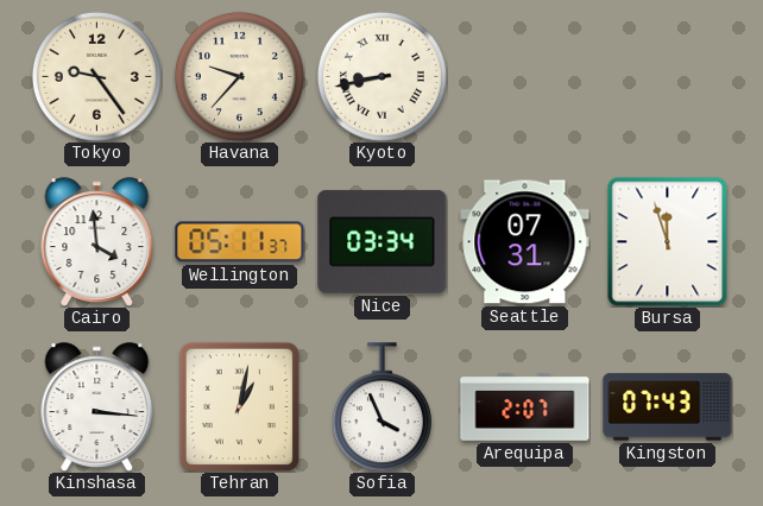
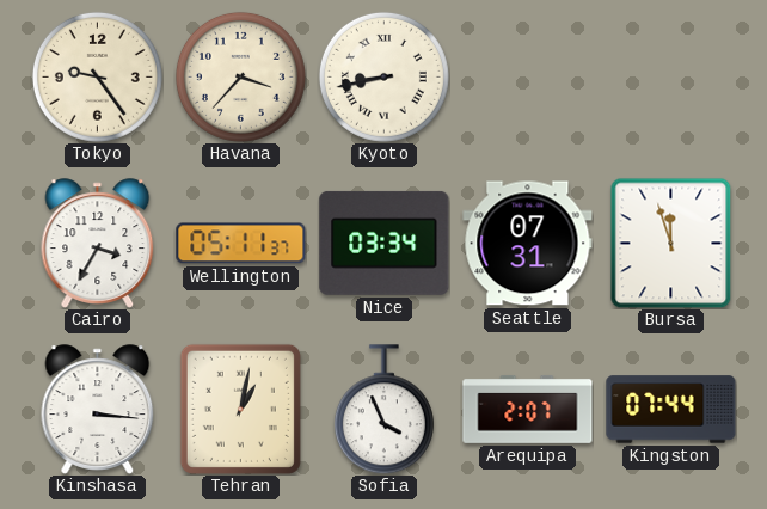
Havana: 9:37 -> 3:37 (240, 76)
Cairo: 3:59 -> 3:35 (98, 244)
Kingston: 07:43 -> 07:44 (671, 410)
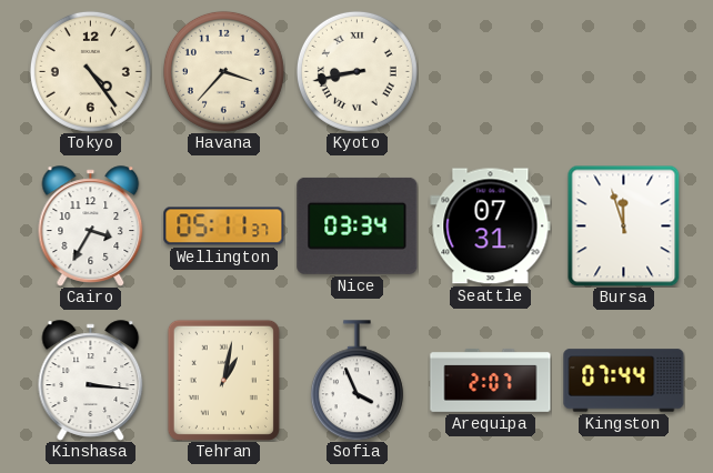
Tokyo: 9:24 -> 4:24 (90, 71)
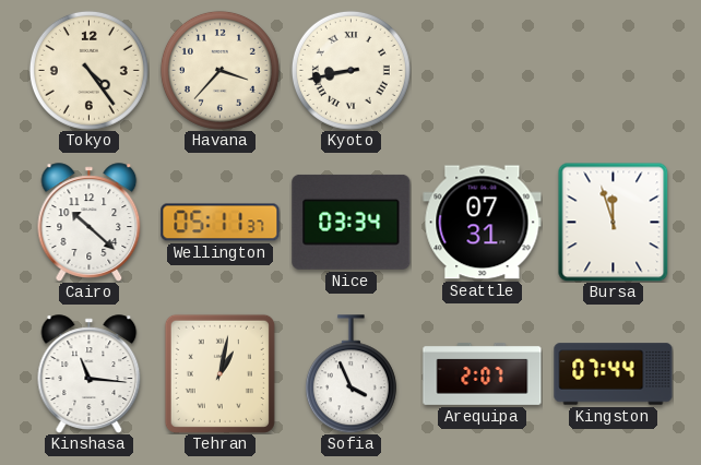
Cairo: 3:35 -> 10:22 (90, 223)
Kinshasa: 3:16 -> 11:16 (90, 374)
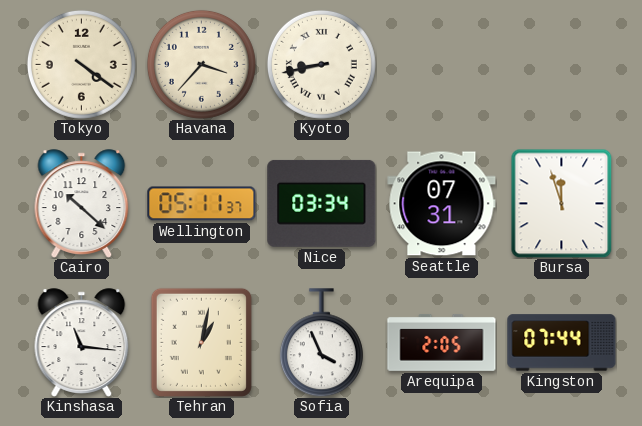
Tokyo: 4:24 -> 4:21 (81, 64)
Arequipa: 2:07 -> 2:05 (442, 342)
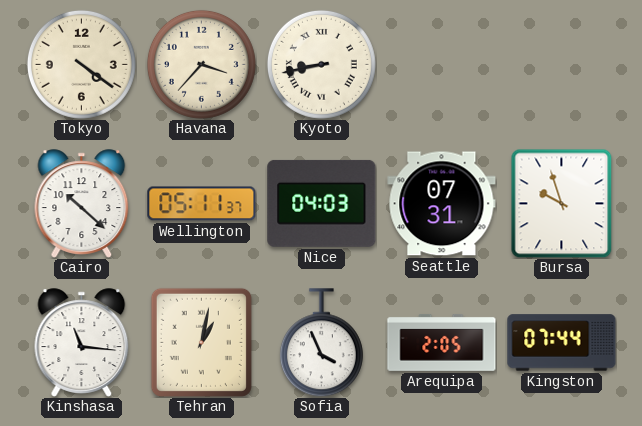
Nice: 03:34 -> 04:03 (322, 203)
Bursa: 11:57 -> 9:57 (562, 203)
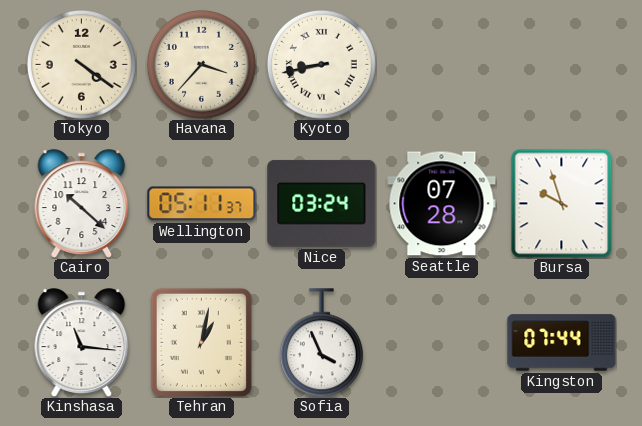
Nice: 04:03 -> 03:24 (322, 203)
Seattle: 07:31 -> 07:28 (442, 204)
Arequipa: 2:05 -> none (442, 342)
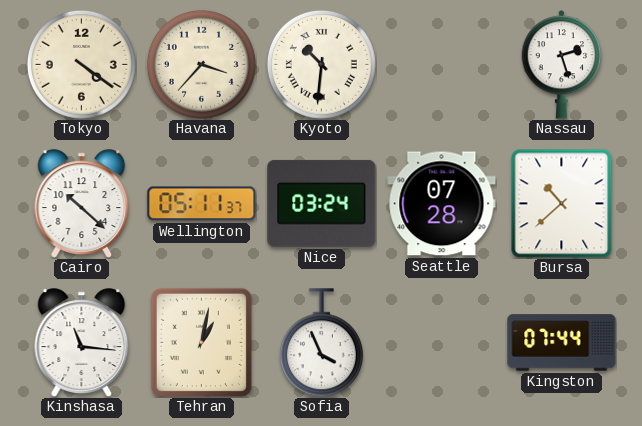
Kyoto: 8:43 -> 10:31 (321, 64)
Nassau: none -> 2:27 (562, 65)
Bursa: 9:57 -> 10:38 (562, 203)
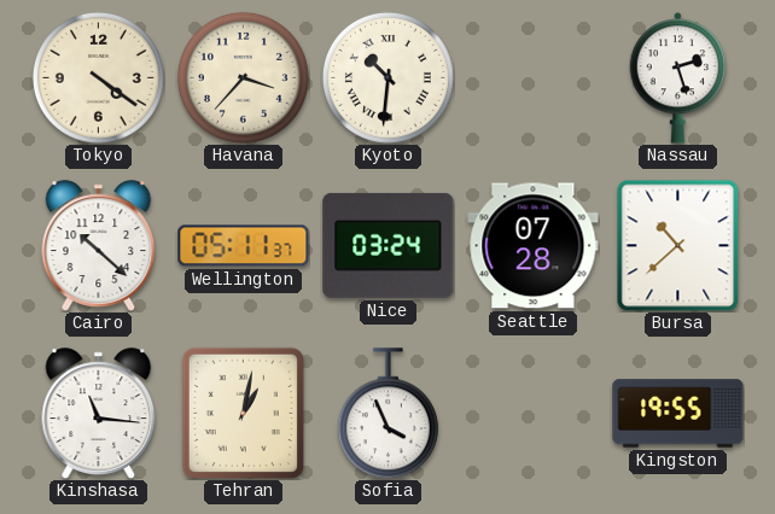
Kingston: 07:44 -> 19:55 (678, 414)
